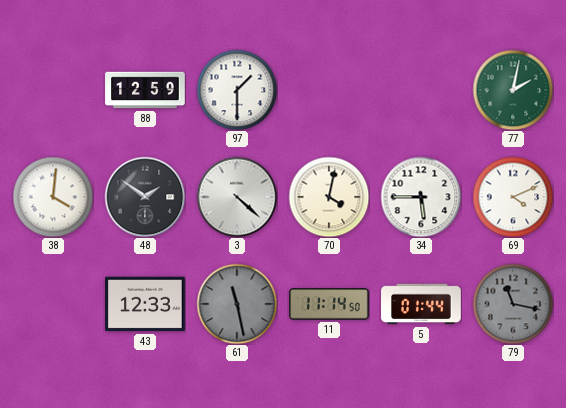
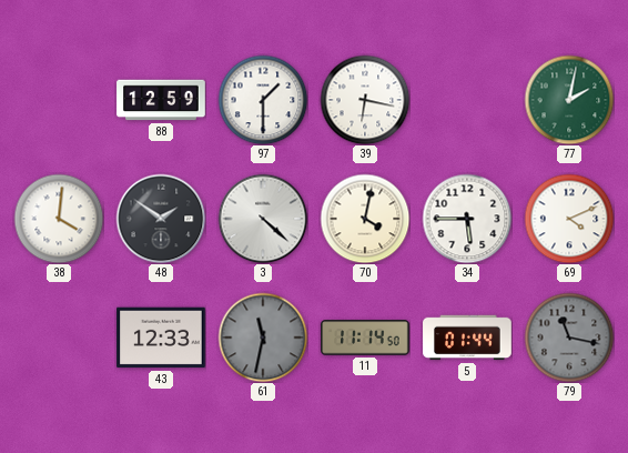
39: none -> 6:17 (365, 100)
61: 11:28 -> 11:32 (263, 338)
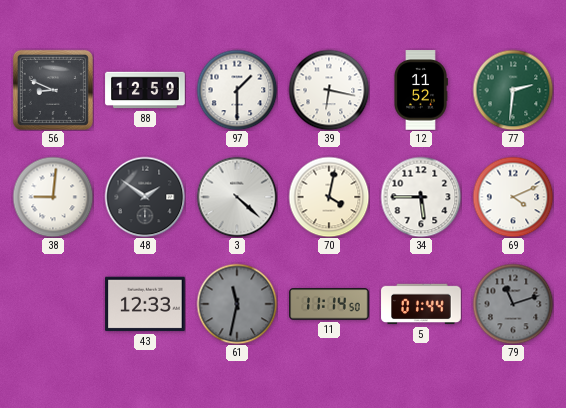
56: none -> 8:49 (53, 90)
12: none -> 11:52 (421, 90)
77: 2:02 -> 2:31 (513, 90)
38: 4:01 -> 9:01 (53, 197)
79: 11:17 -> 11:12 (513, 304)
